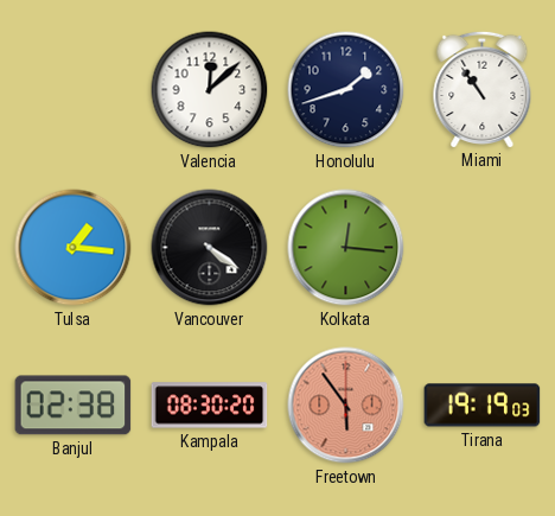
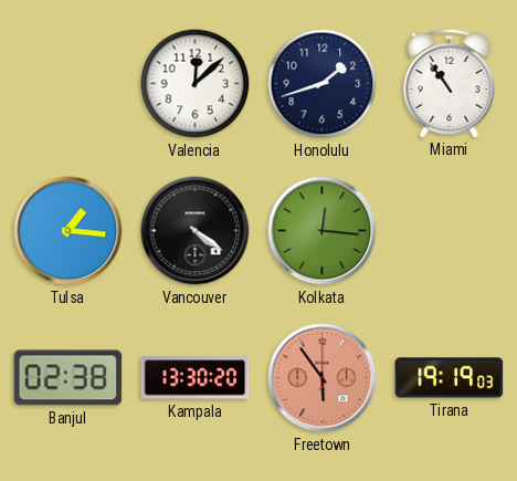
Kampala: 08:30 -> 13:30 (196, 378)
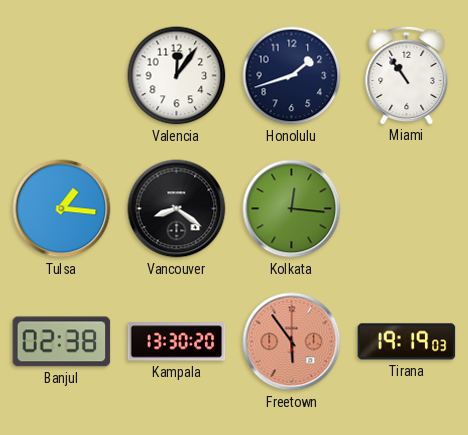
Valencia: 12:08 -> 12:06 (177, 76)
Vancouver: 4:21 -> 8:21 (177, 209)
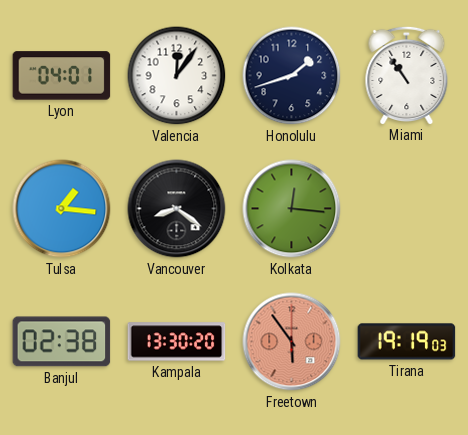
Lyon: none -> 04:01 (62, 76)
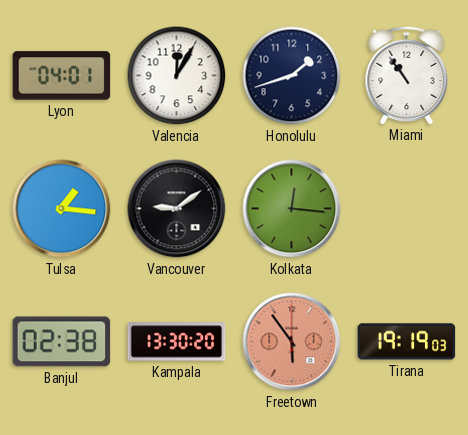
Valencia: 12:06 -> 12:05 (177, 76)
Vancouver: 8:21 -> 9:09 (177, 209)
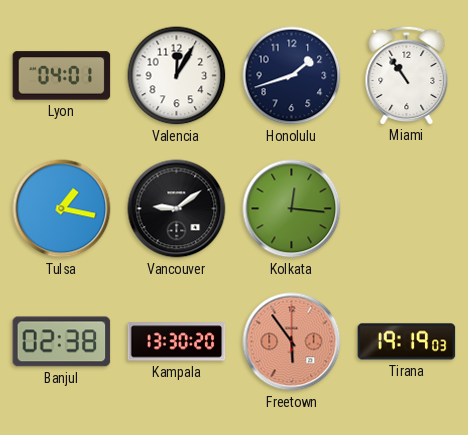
Tulsa: 1:16 -> 1:17 (62, 209)
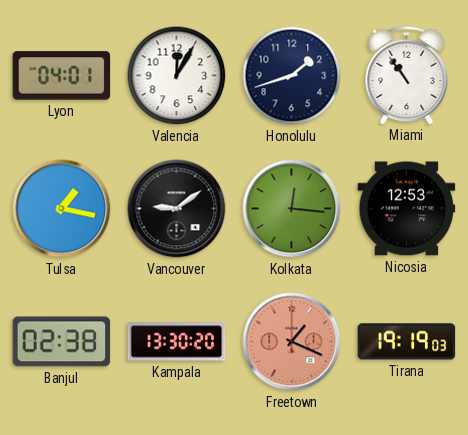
Nicosia: none -> 12:53 (407, 209)
Freetown: 5:54 -> 1:19 (292, 342)
